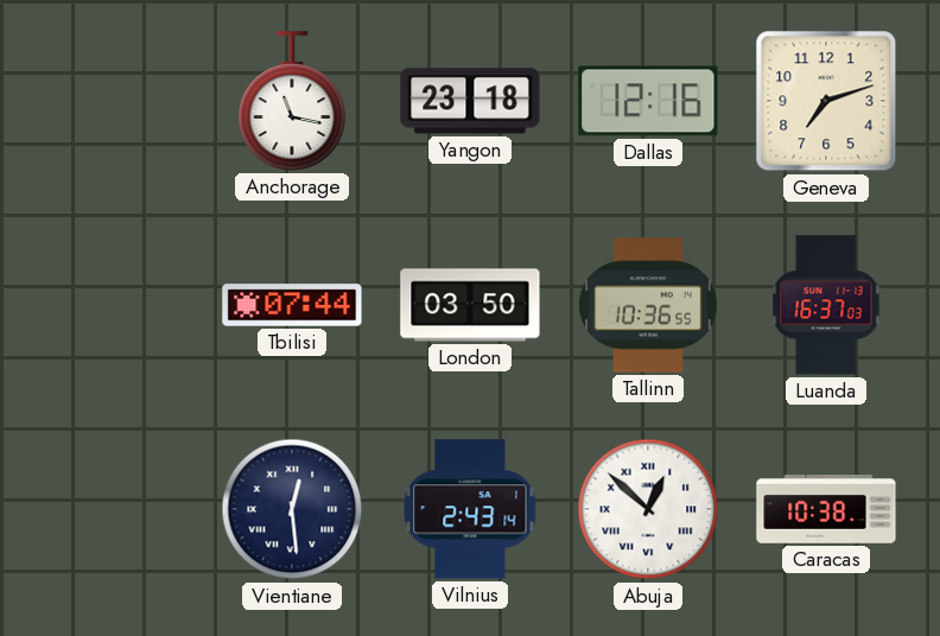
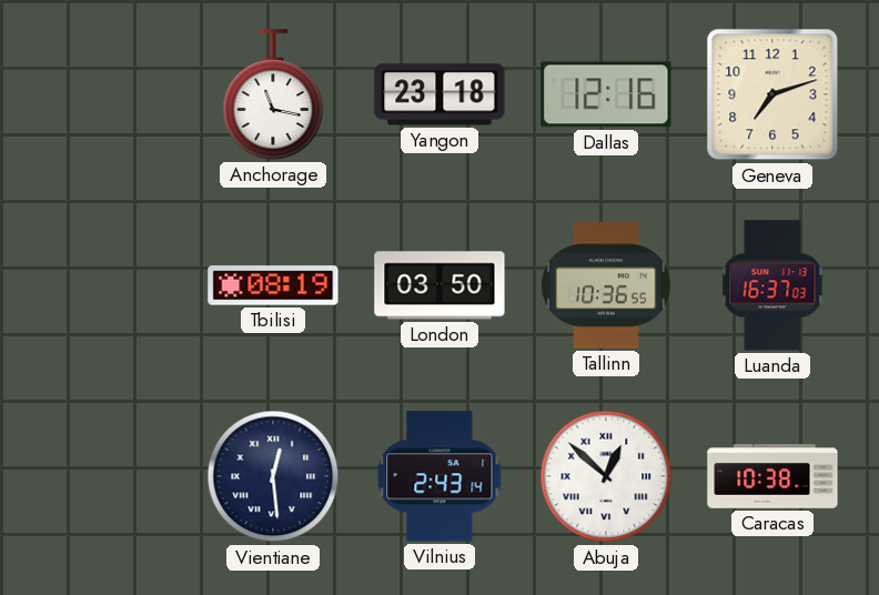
Tbilisi: 07:44 -> 08:19 (273, 285)
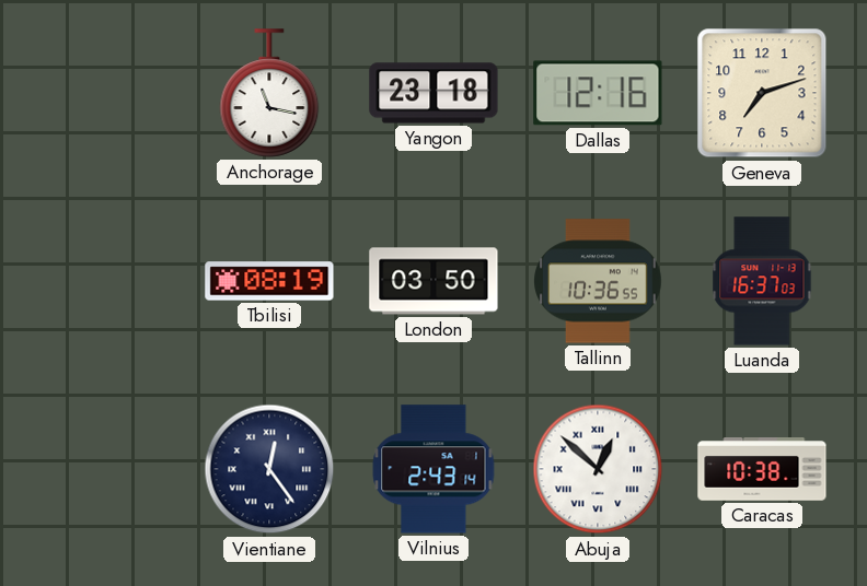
Vientiane: 12:29 -> 12:24 (269, 469)
